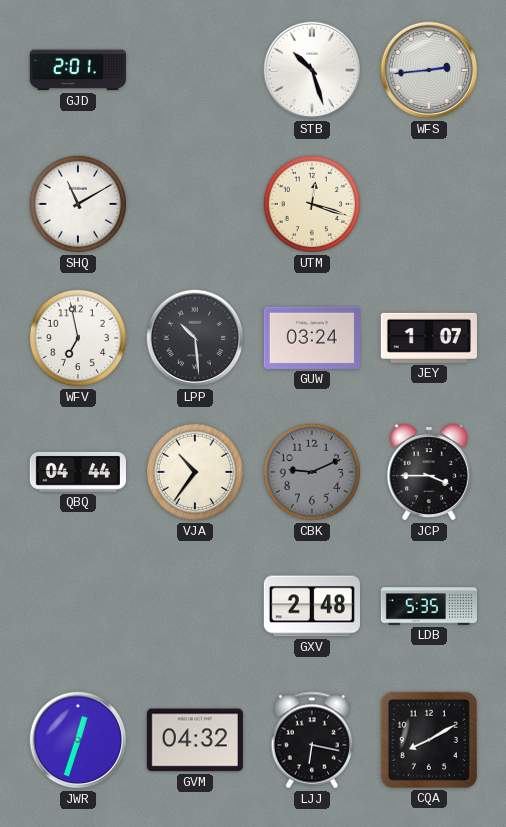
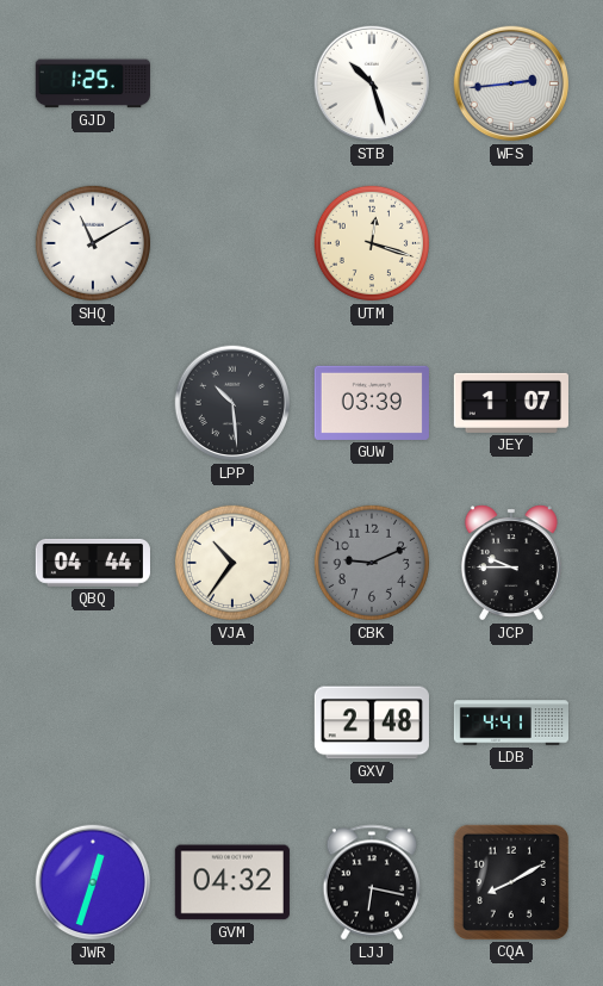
GJD: 2:01 -> 1:25 (93, 83)
WFV: 6:58 -> none (78, 338)
GUW: 03:24 -> 03:39 (372, 403)
JCP: 3:45 -> 9:45 (511, 563)
LDB: 5:35 -> 4:41 (510, 723)
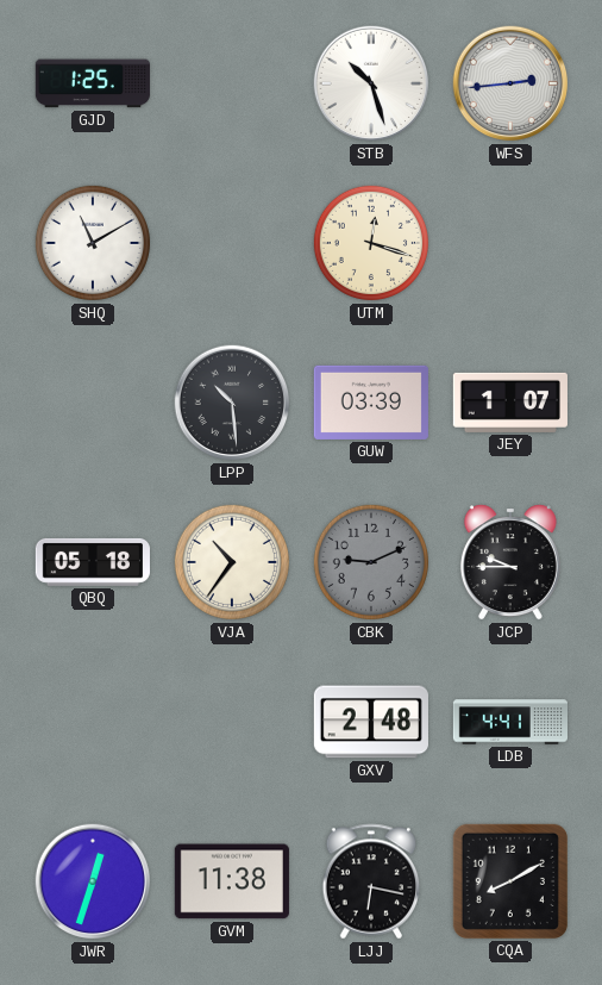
QBQ: 04:44 -> 05:18 (93, 562)
GVM: 04:32 -> 11:38 (232, 881)
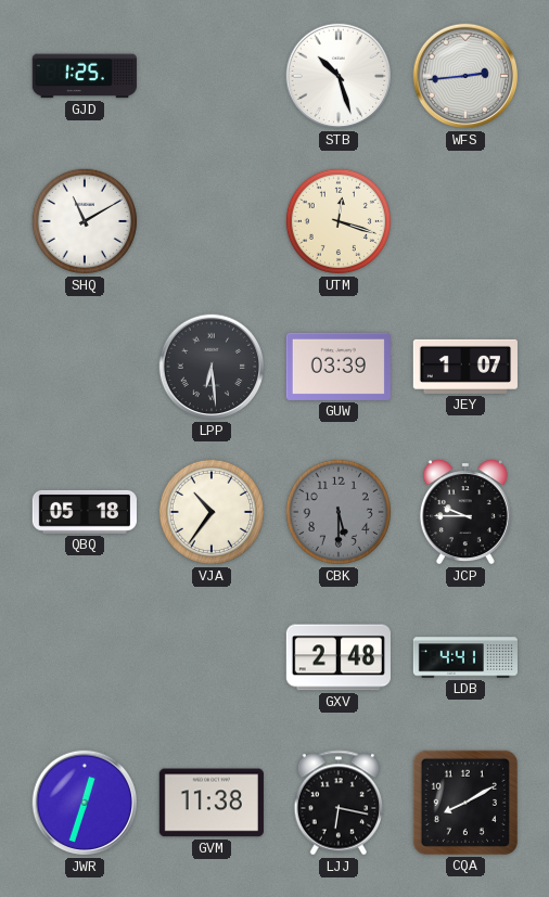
LPP: 10:29 -> 6:29 (212, 367)
CBK: 9:11 -> 5:30 (339, 512)
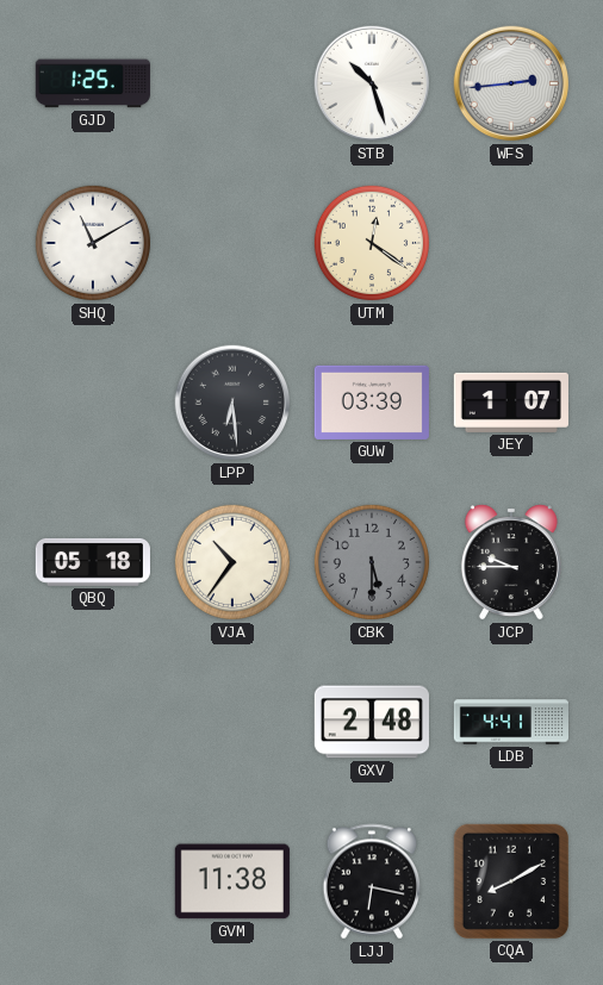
UTM: 12:18 -> 12:21 (372, 243)
JWR: 12:33 -> none (85, 803)
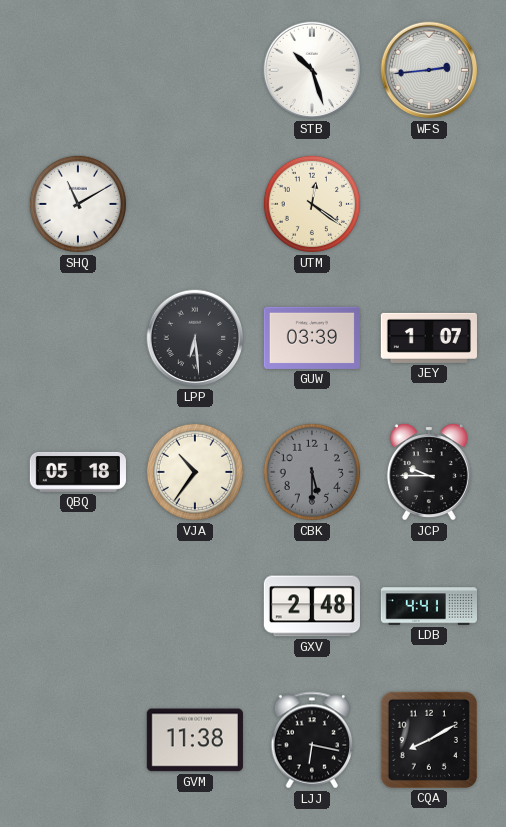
GJD: 1:25 -> none (93, 83)
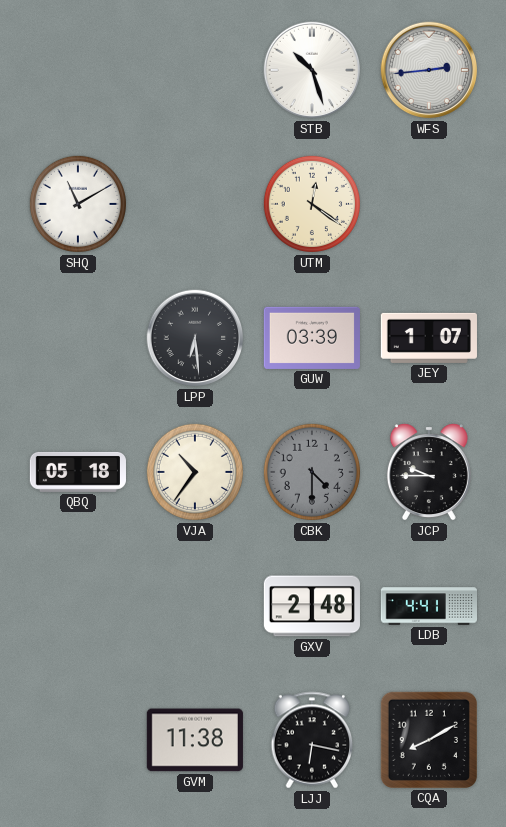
CBK: 5:30 -> 4:30 (312, 472)
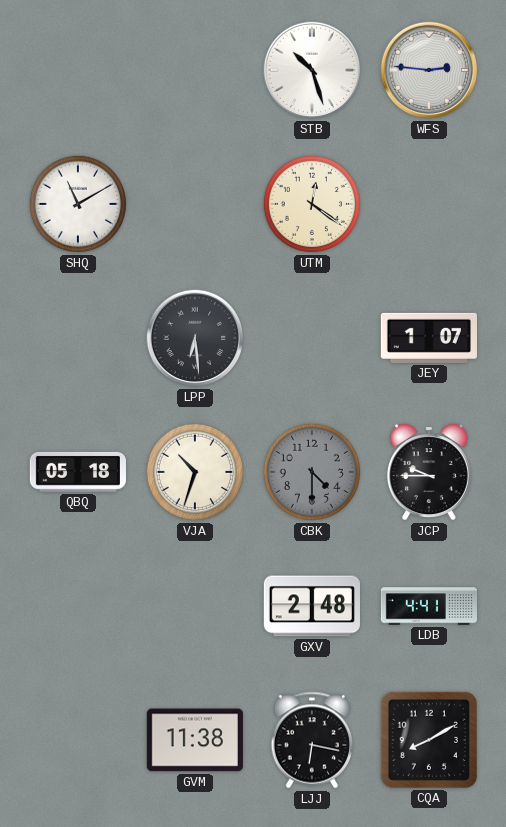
WFS: 2:44 -> 2:46 (429, 70)
GUW: 03:39 -> none (312, 338)
VJA: 10:36 -> 10:33 (195, 472)
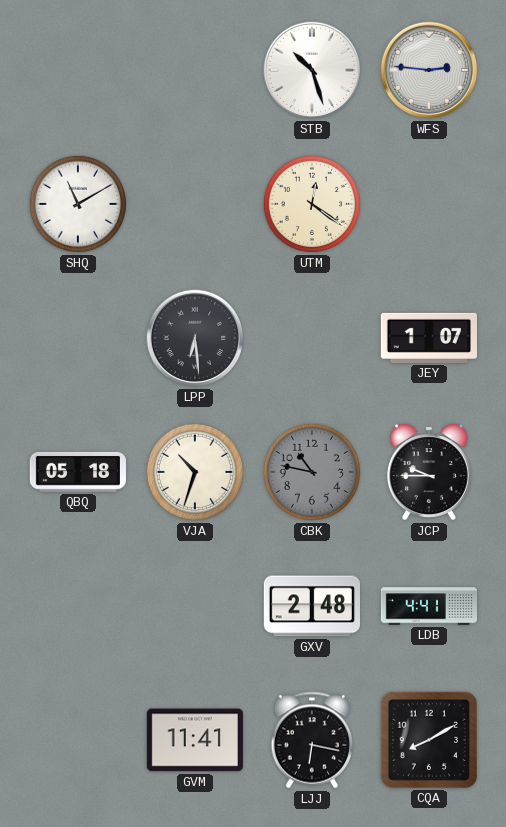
CBK: 4:30 -> 10:47 (312, 472)
GVM: 11:38 -> 11:41 (195, 740)
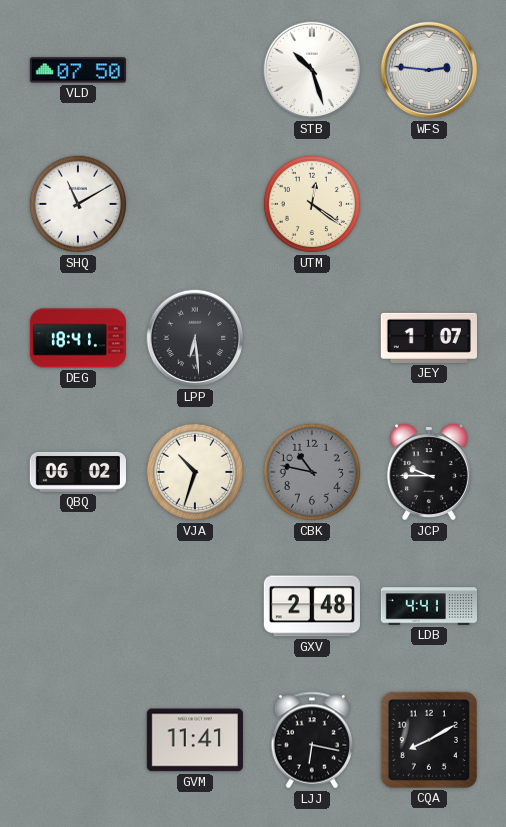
VLD: none -> 07:50 (78, 70)
DEG: none -> 18:41 (77, 338)
QBQ: 05:18 -> 06:02 (78, 472)
